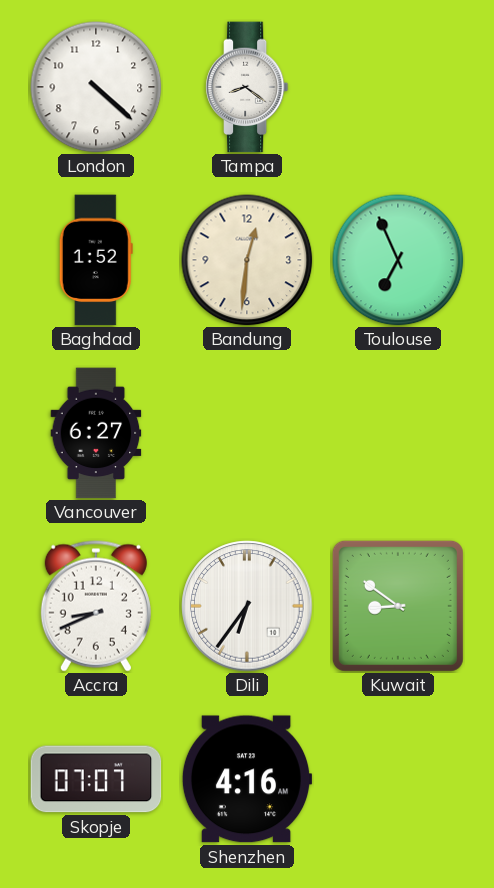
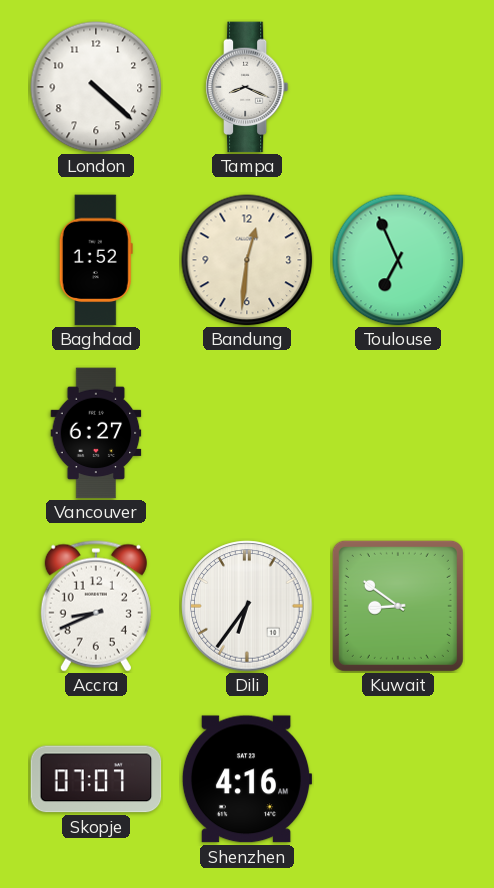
Tampa: 8:21 -> 8:19 (247, 87)
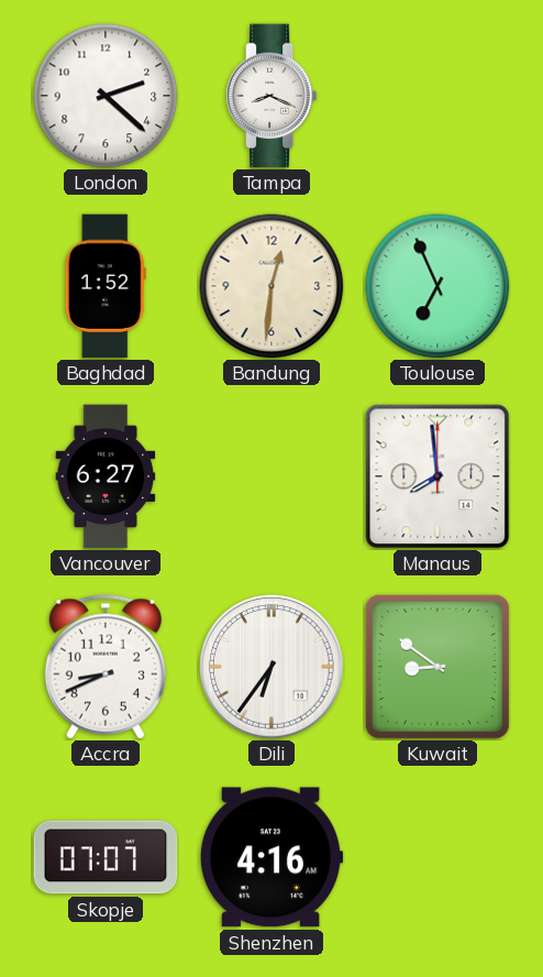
London: 4:22 -> 2:22 (106, 96)
Manaus: none -> 7:59 (437, 476)
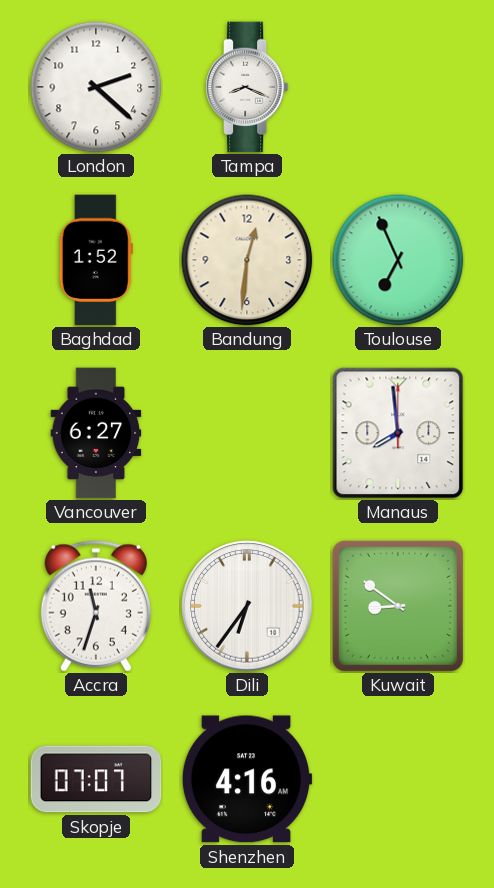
Accra: 8:41 -> 11:33 (96, 606)
